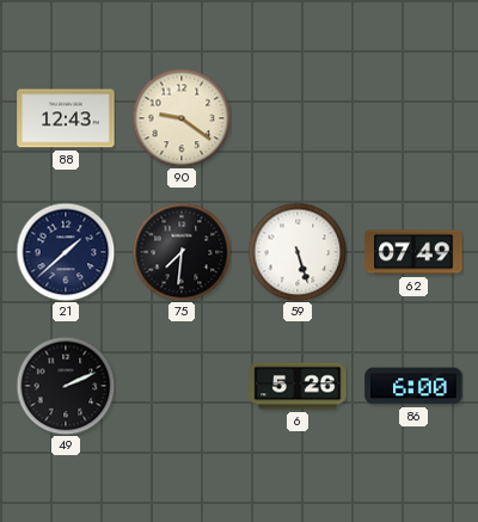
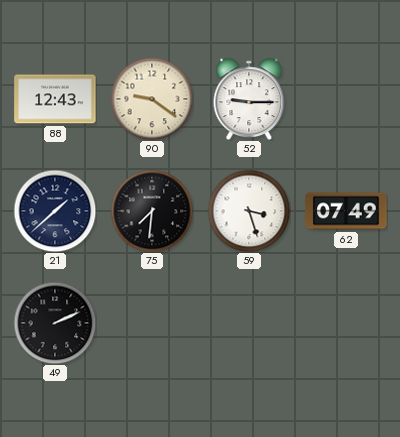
52: none -> 9:15 (249, 99)
59: 5:27 -> 3:27 (249, 211)
6: 5:26 -> none (298, 386)
86: 6:00 -> none (413, 386)
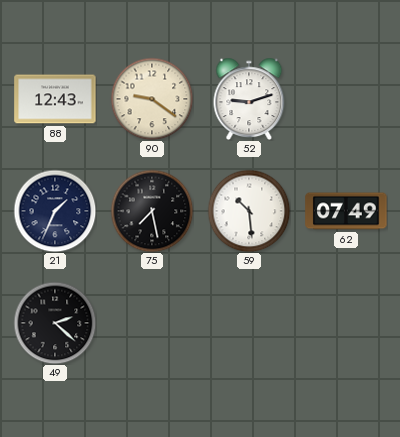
52: 9:15 -> 9:12 (249, 99)
21: 1:38 -> 1:34 (55, 211)
75: 7:31 -> 7:28 (152, 211)
59: 3:27 -> 10:29 (249, 211)
49: 2:11 -> 2:22 (55, 323)
